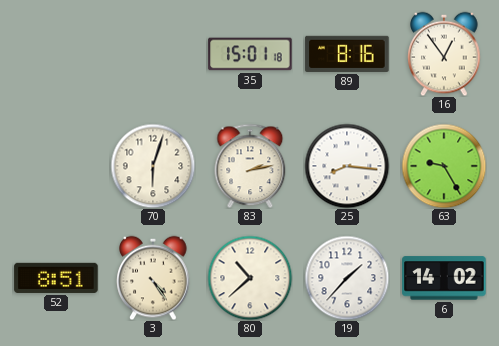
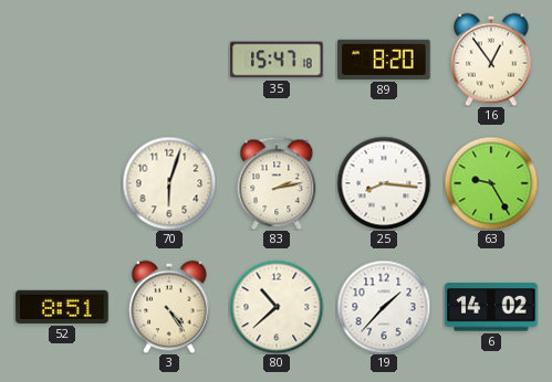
35: 15:01 -> 15:47 (277, 60)
89: 8:16 -> 8:20 (384, 60)
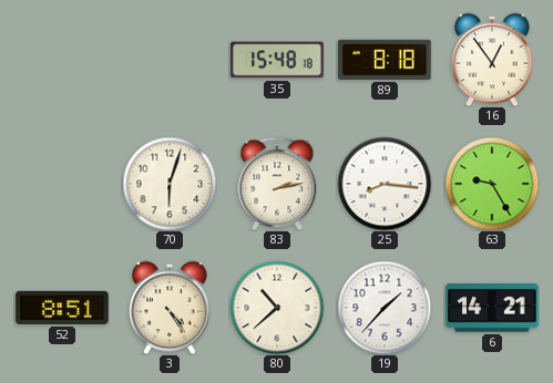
35: 15:47 -> 15:48 (277, 60)
89: 8:20 -> 8:18 (385, 60)
6: 14:02 -> 14:21 (492, 308)
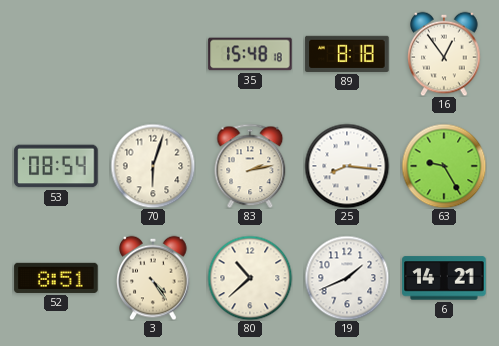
53: none -> 08:54 (56, 166)
19: 1:37 -> 1:41 (347, 278)
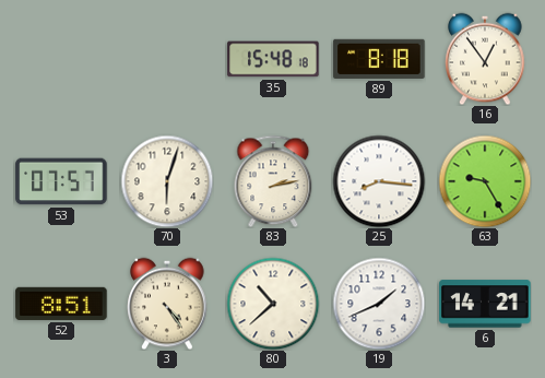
53: 08:54 -> 07:57 (61, 181)
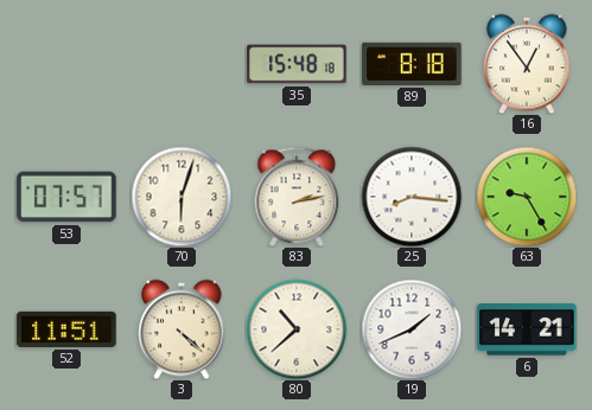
52: 8:51 -> 11:51 (66, 329)
3: 4:24 -> 4:22 (182, 329)
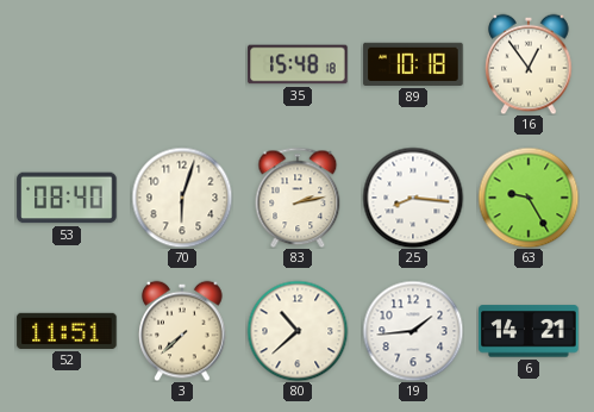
89: 8:18 -> 10:18 (413, 64)
53: 07:57 -> 08:40 (67, 198)
3: 4:22 -> 7:38 (182, 331)
19: 1:41 -> 1:44 (413, 331)
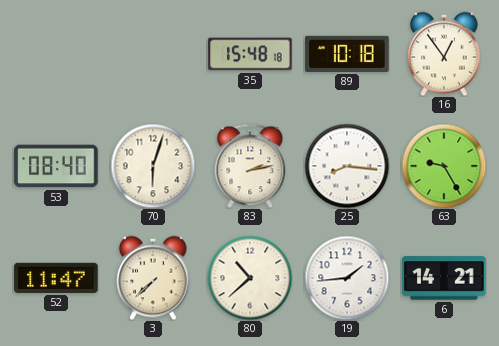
52: 11:51 -> 11:47 (56, 278)
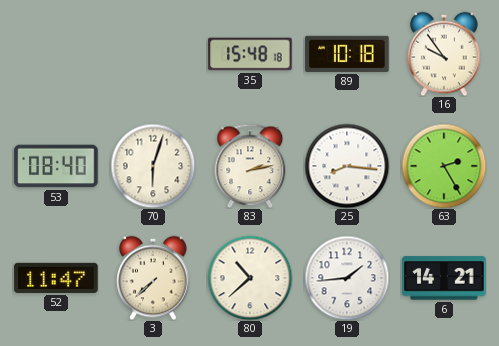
16: 12:54 -> 9:54 (444, 54)
63: 9:25 -> 2:25 (444, 166)
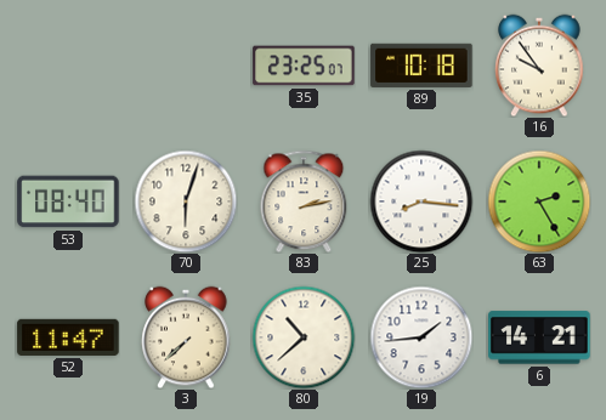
35: 15:48 -> 23:25 (304, 66)
